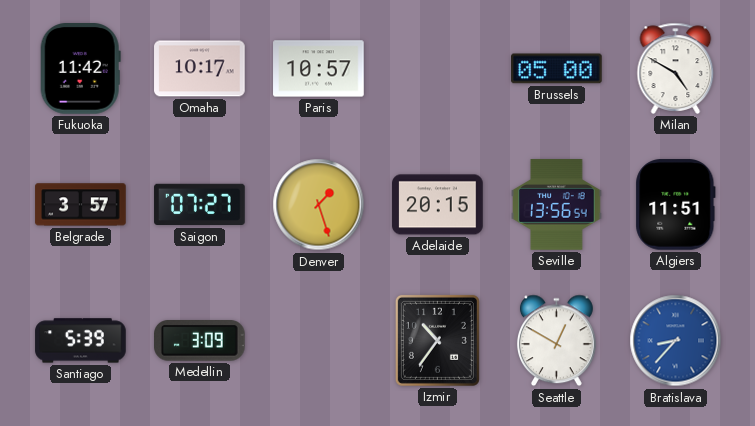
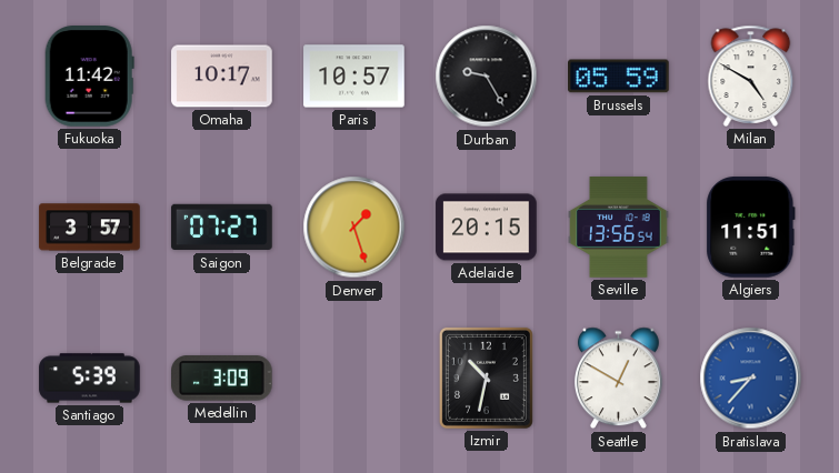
Durban: none -> 9:25 (487, 77)
Brussels: 05:00 -> 05:59 (619, 77)
Izmir: 10:36 -> 10:32 (486, 378)
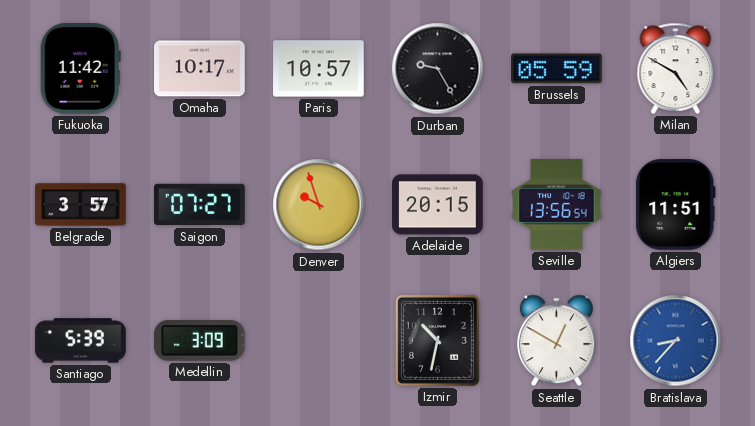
Denver: 1:27 -> 9:57 (319, 205)
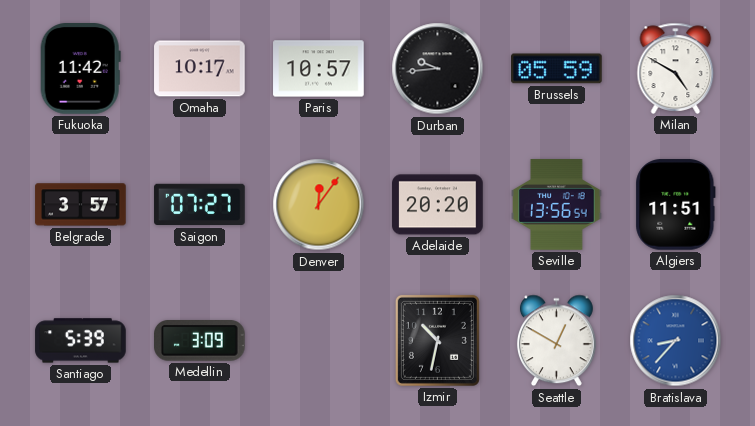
Durban: 9:25 -> 9:44 (438, 69)
Denver: 9:57 -> 12:06 (319, 205)
Adelaide: 20:15 -> 20:20 (438, 205)
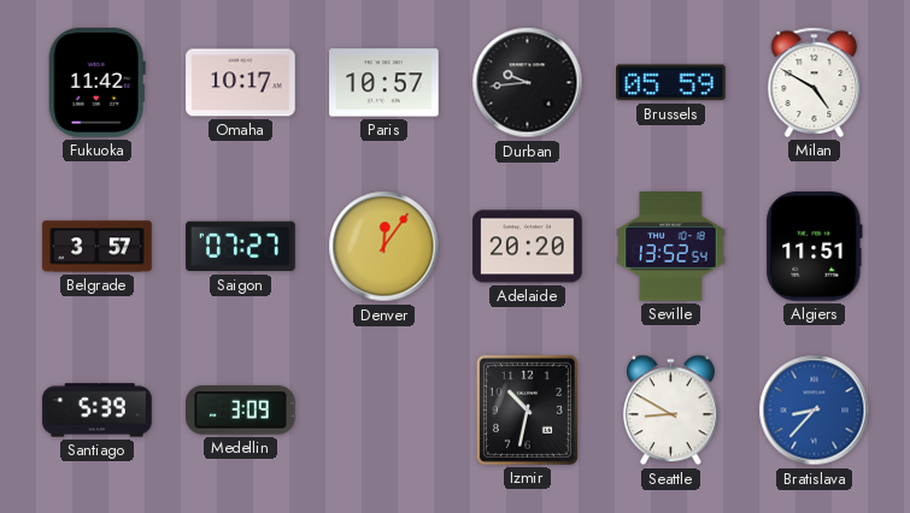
Seville: 13:56 -> 13:52 (671, 247)
Seattle: 12:50 -> 8:50 (670, 411)
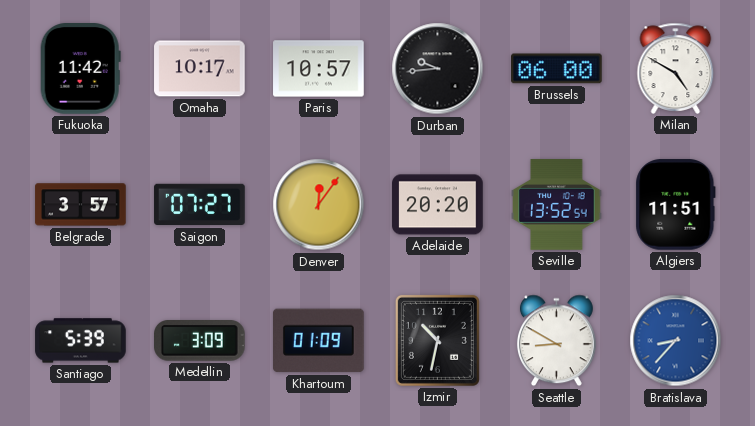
Brussels: 05:59 -> 06:00 (557, 69)
Khartoum: none -> 01:09 (319, 341)
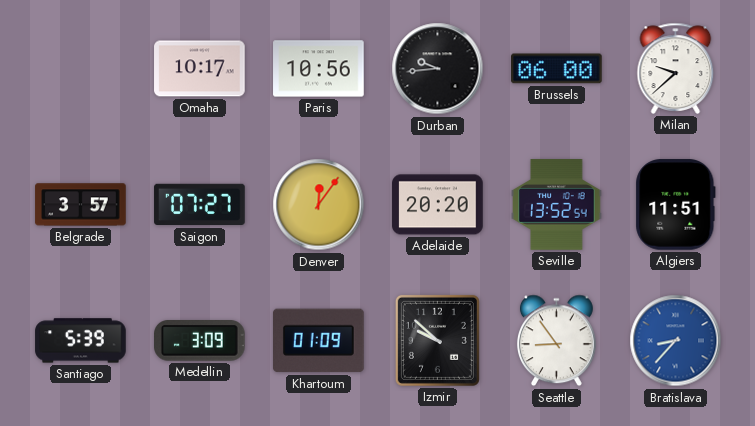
Fukuoka: 11:42 -> none (80, 69)
Paris: 10:57 -> 10:56 (319, 69)
Milan: 4:50 -> 9:38 (676, 68)
Izmir: 10:32 -> 9:52 (437, 340)
Seattle: 8:50 -> 8:54 (556, 341)
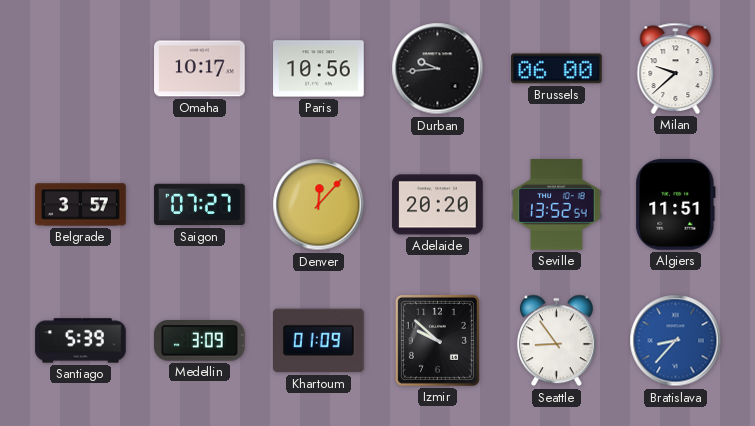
Denver: 12:06 -> 12:07 (319, 205)
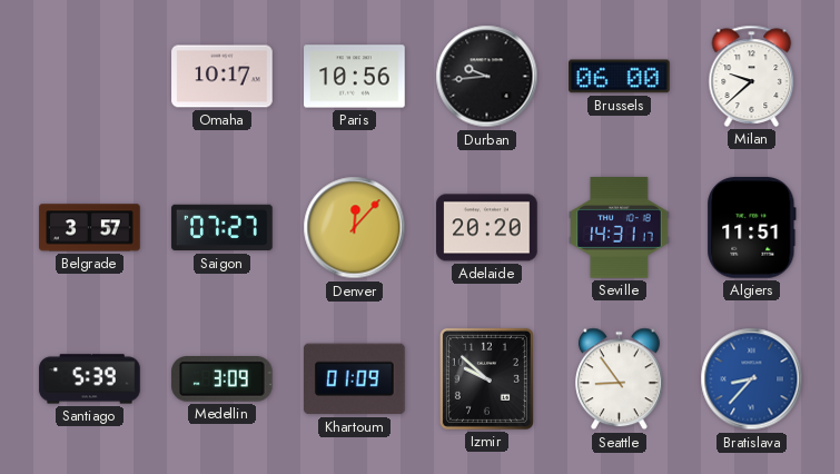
Seville: 13:52 -> 14:31 (620, 228)
